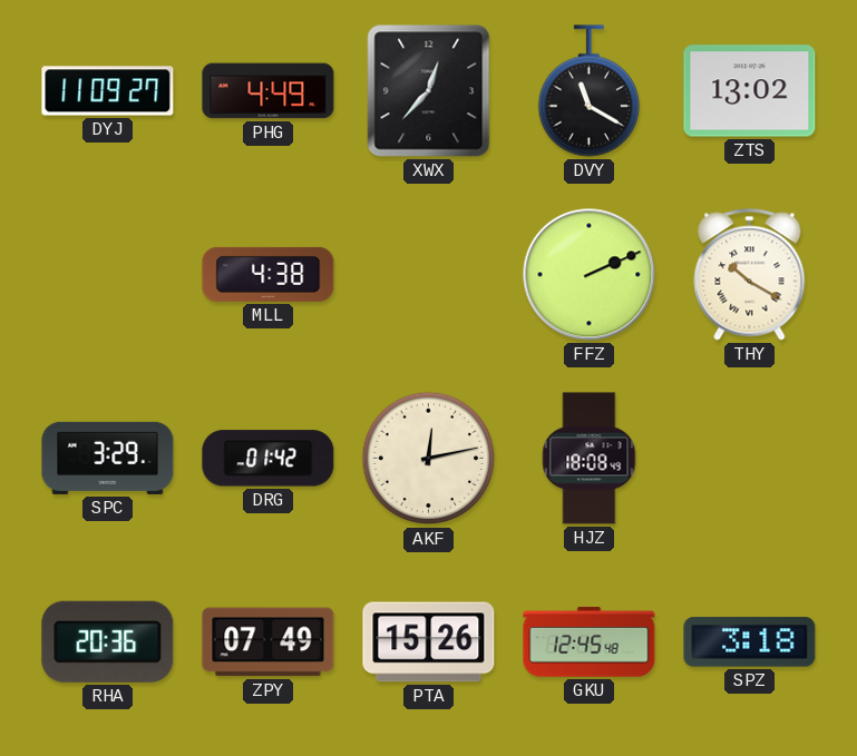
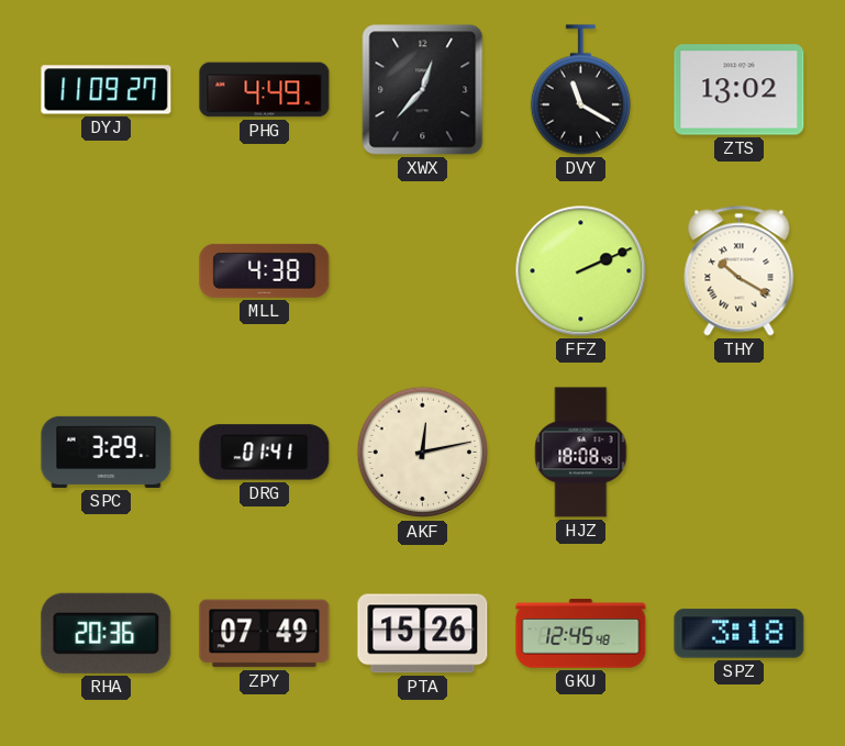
DRG: 01:42 -> 01:41 (265, 453)
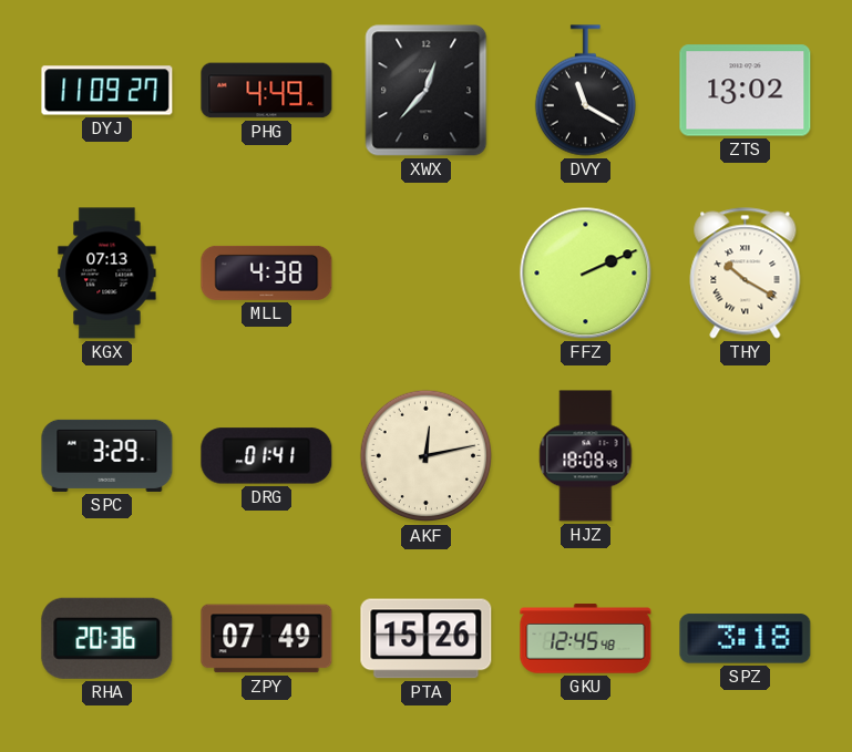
KGX: none -> 07:13 (107, 274)
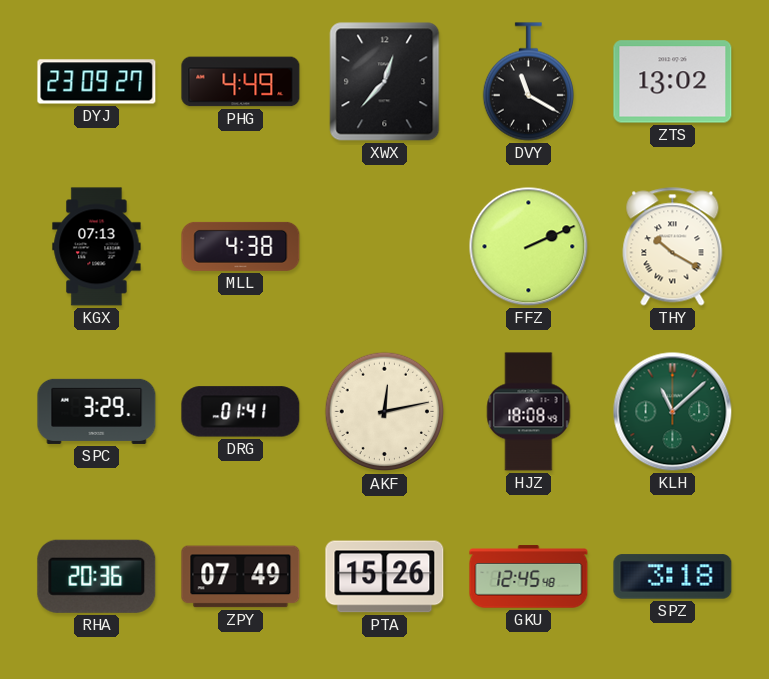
DYJ: 11:09 -> 23:09 (97, 82)
KLH: none -> 11:08 (673, 412)
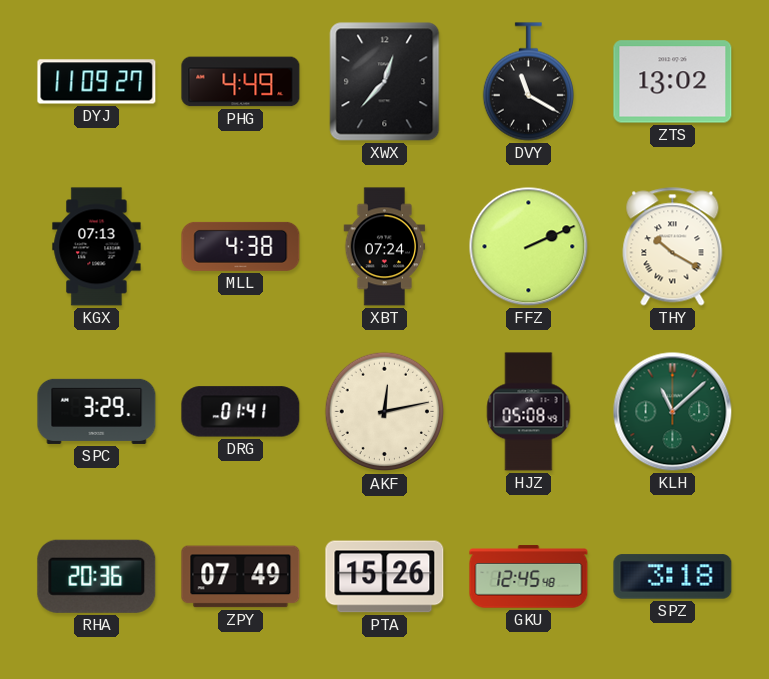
DYJ: 23:09 -> 11:09 (97, 82)
XBT: none -> 07:24 (385, 247)
HJZ: 18:08 -> 05:08 (529, 412)
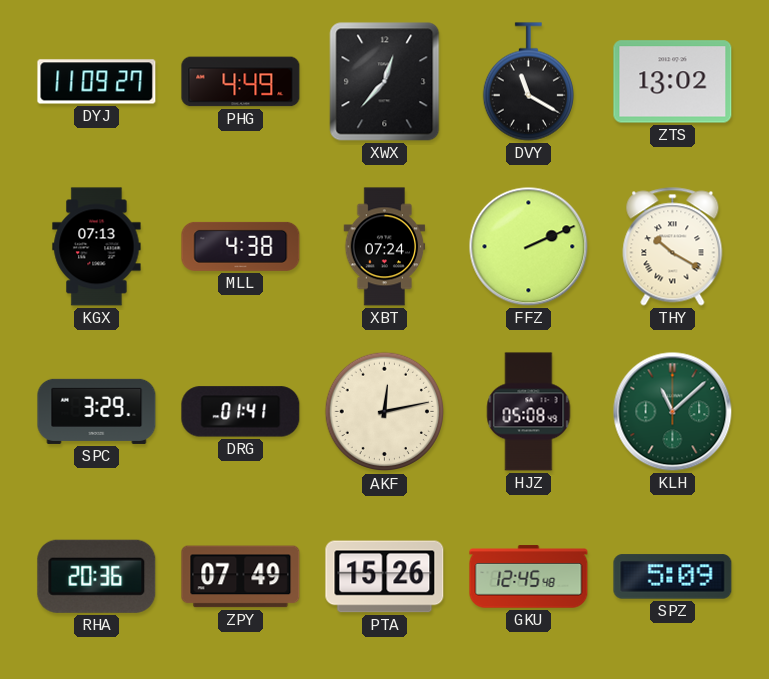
SPZ: 3:18 -> 5:09 (673, 577)
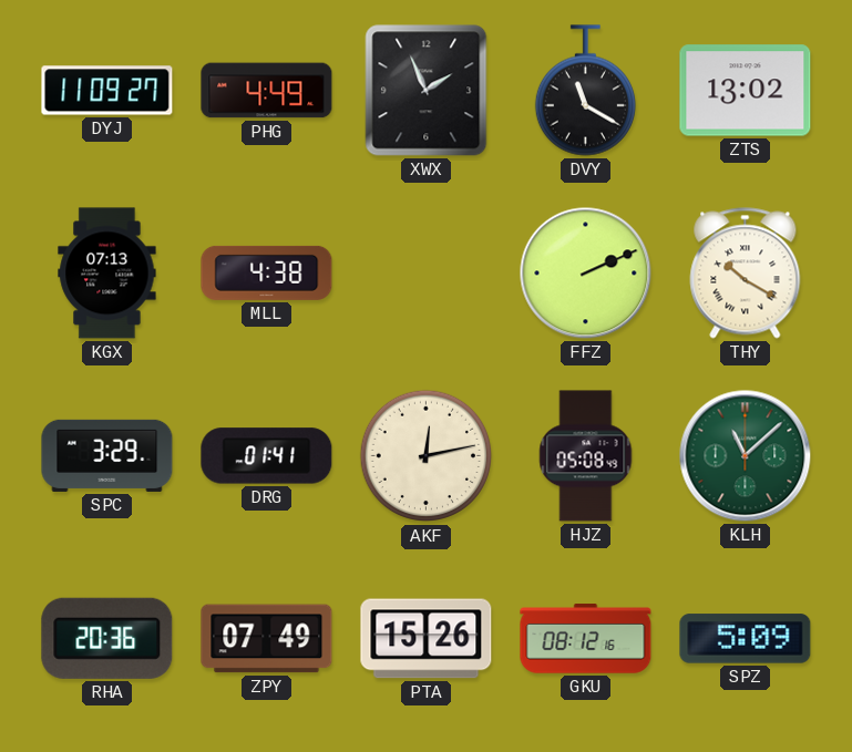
XWX: 12:37 -> 1:56 (427, 91)
XBT: 07:24 -> none (385, 247)
GKU: 12:45 -> 08:12 (586, 639)
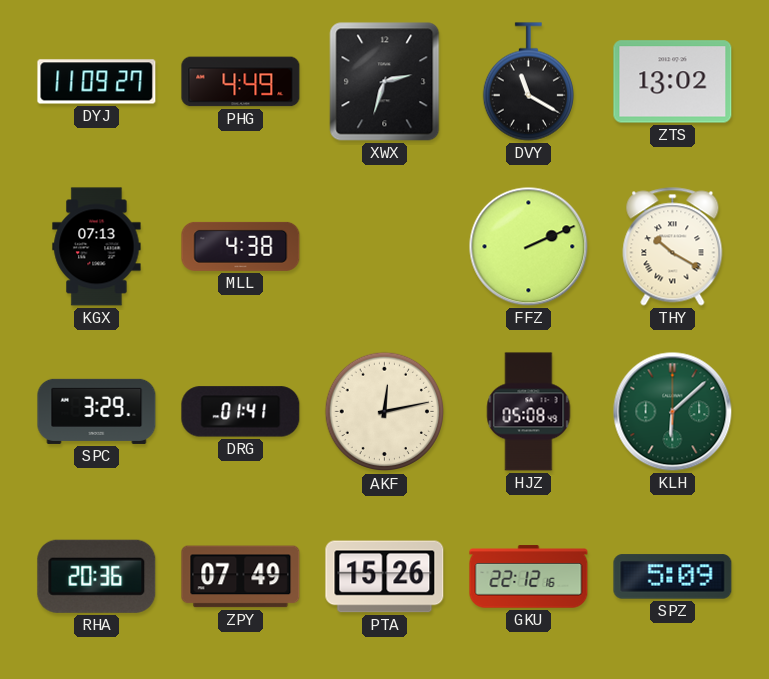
XWX: 1:56 -> 2:33 (385, 82)
KLH: 11:08 -> 6:08 (673, 412)
GKU: 08:12 -> 22:12 (529, 577)
